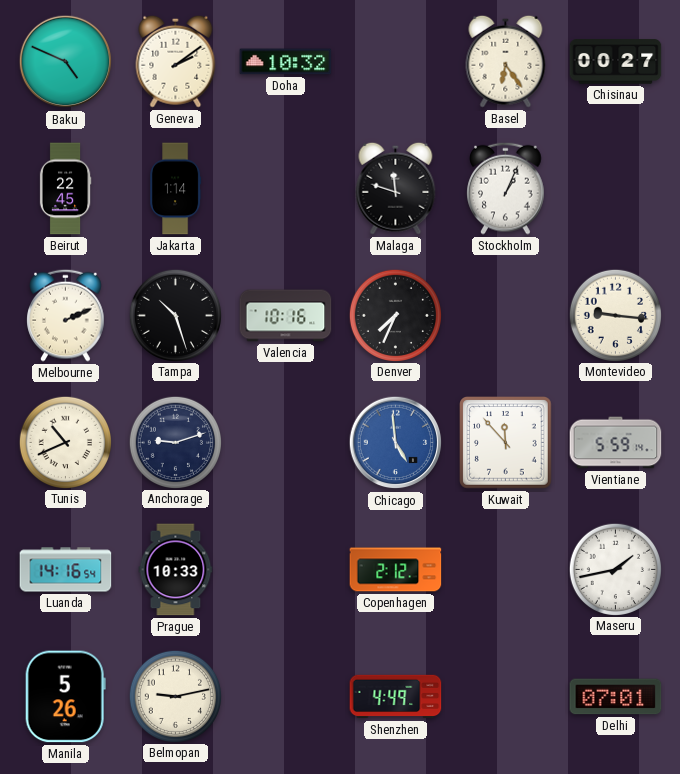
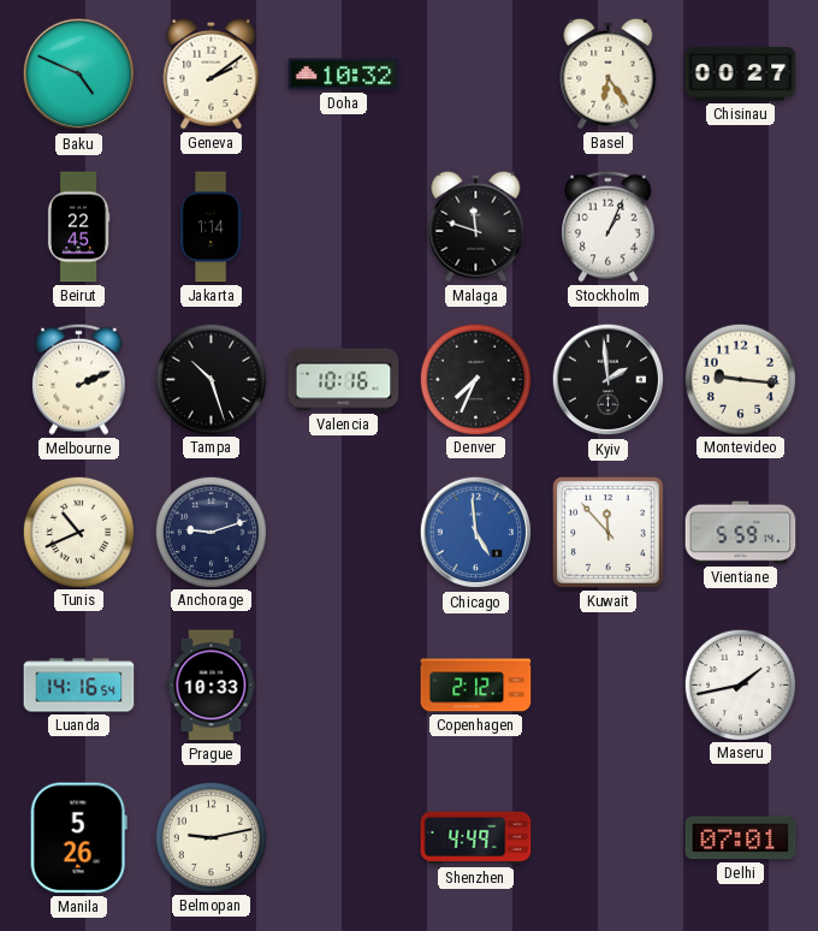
Kyiv: none -> 1:59 (609, 380)
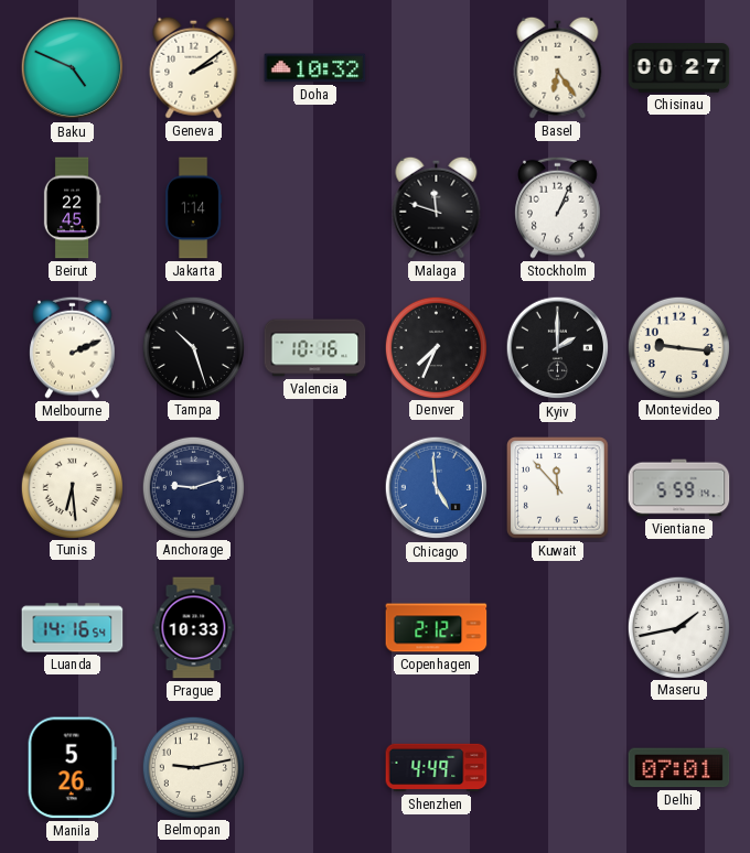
Kyiv: 1:59 -> 2:00 (558, 348)
Tunis: 10:41 -> 6:29 (72, 487)
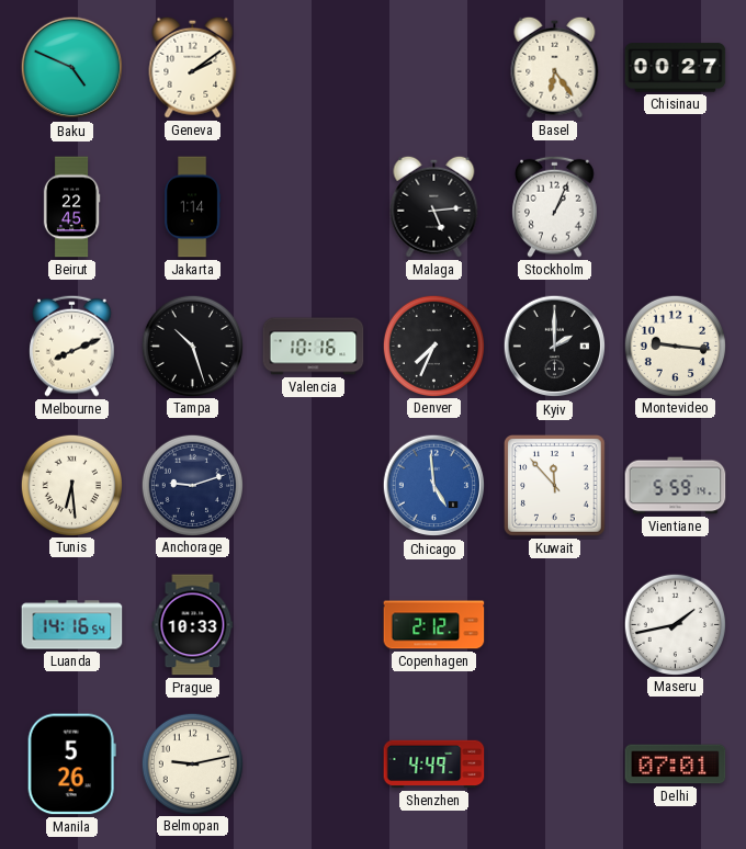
Doha: 10:32 -> none (315, 68)
Malaga: 11:48 -> 5:14 (434, 206)
Melbourne: 2:11 -> 8:11 (72, 346)
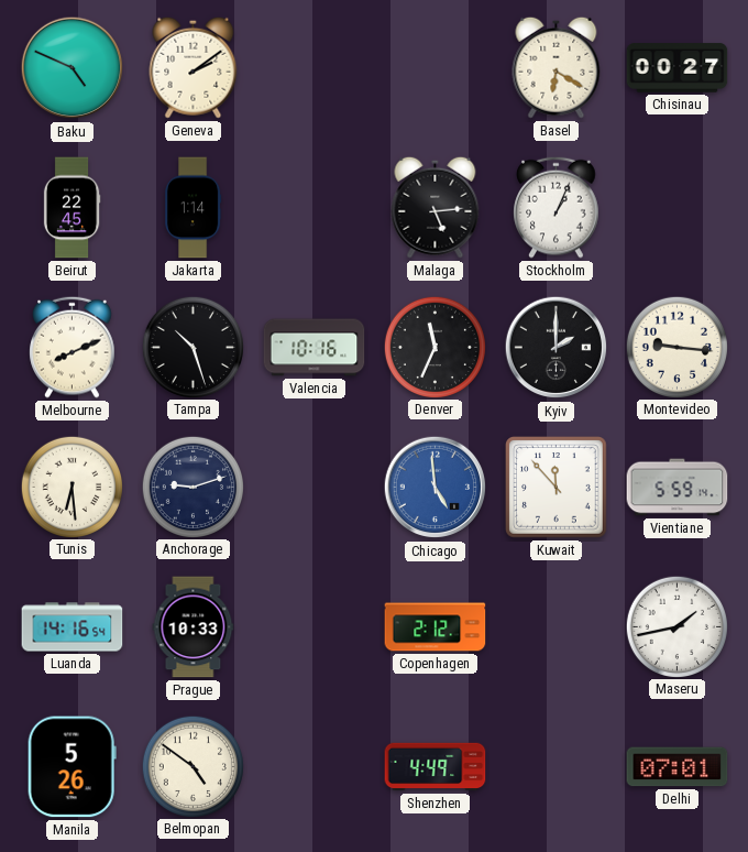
Basel: 6:24 -> 6:20 (557, 67)
Denver: 7:34 -> 11:34 (435, 347)
Belmopan: 9:13 -> 4:51 (193, 766)
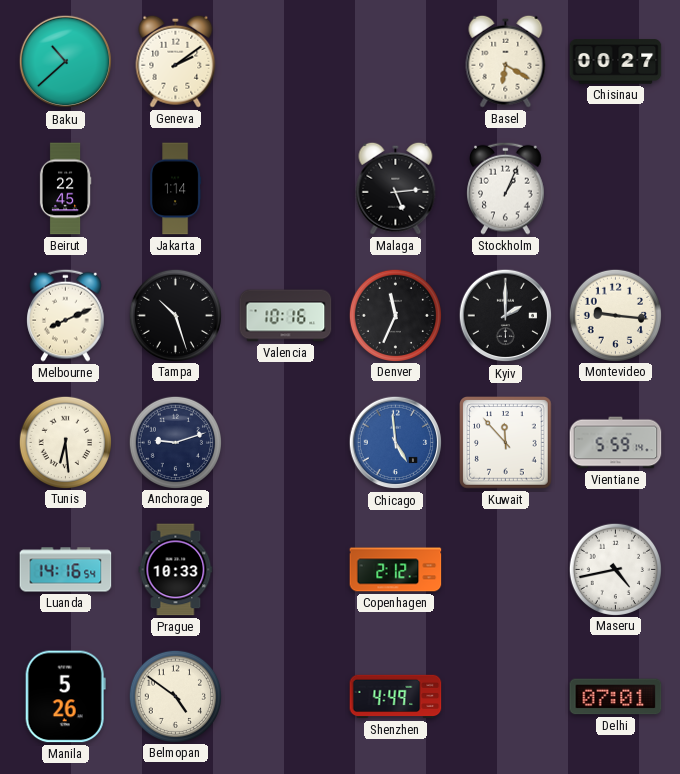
Baku: 4:49 -> 10:38 (66, 62)
Maseru: 1:43 -> 4:43 (615, 569)
